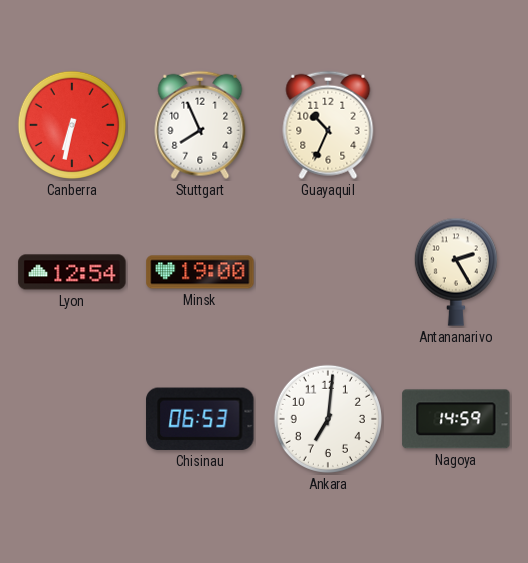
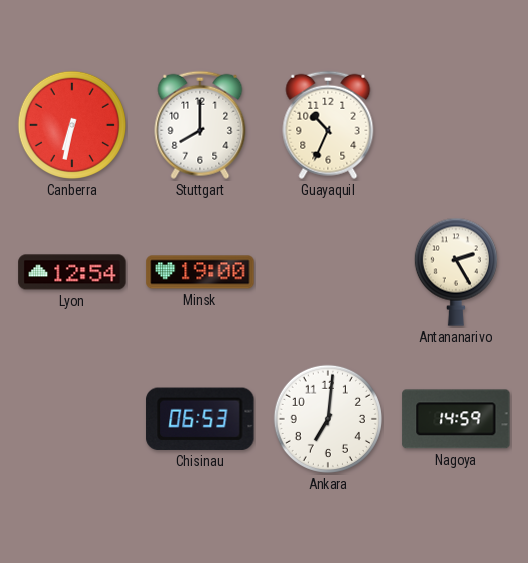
Stuttgart: 7:56 -> 8:00 (200, 125)
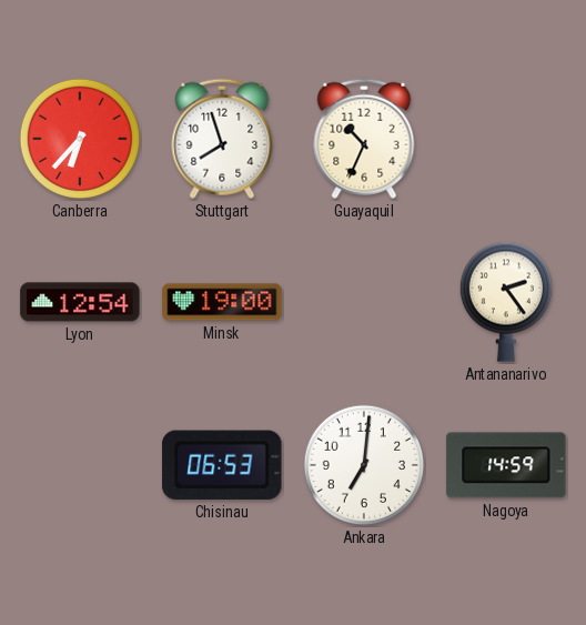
Canberra: 6:32 -> 6:37 (80, 139)
Stuttgart: 8:00 -> 7:57 (222, 139)
Antananarivo: 2:25 -> 2:24 (506, 302)
